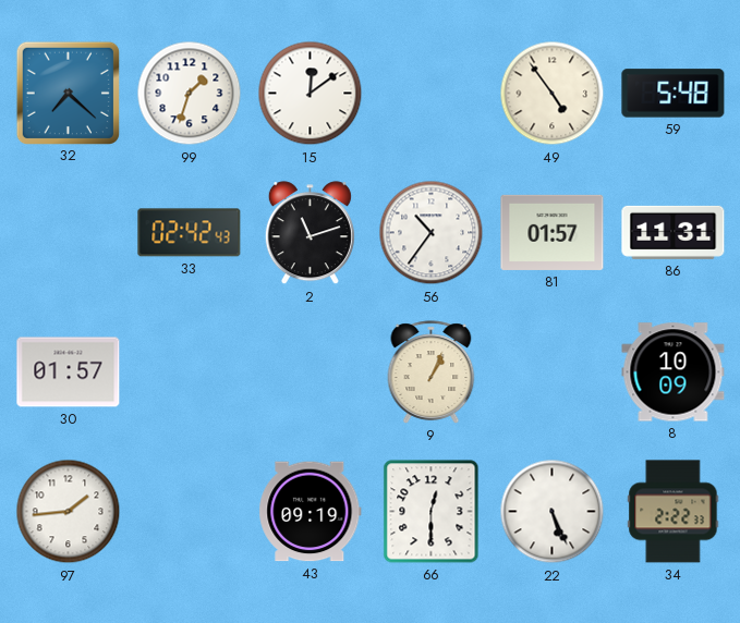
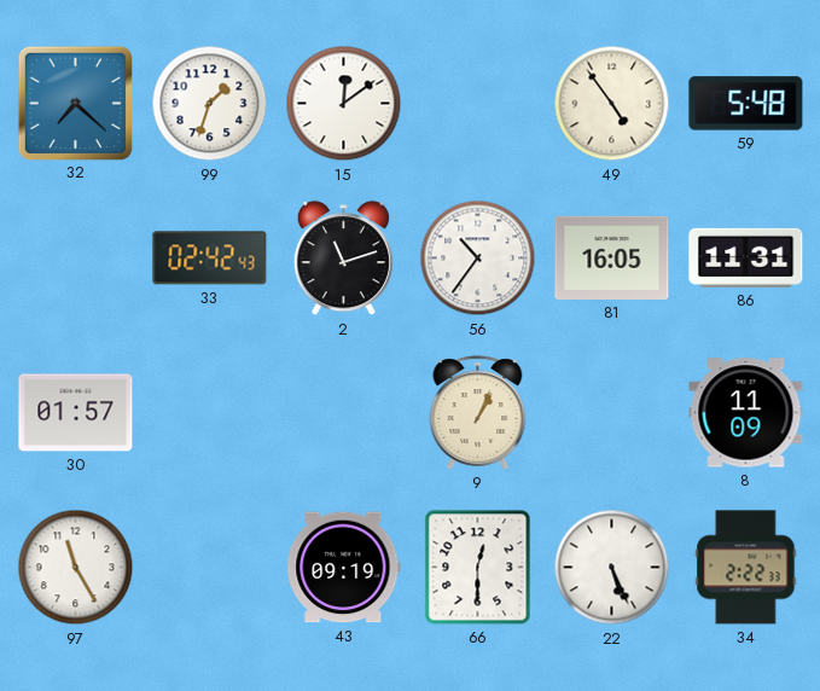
81: 01:57 -> 16:05 (612, 257)
8: 10:09 -> 11:09 (746, 413)
97: 1:44 -> 11:25 (76, 568)
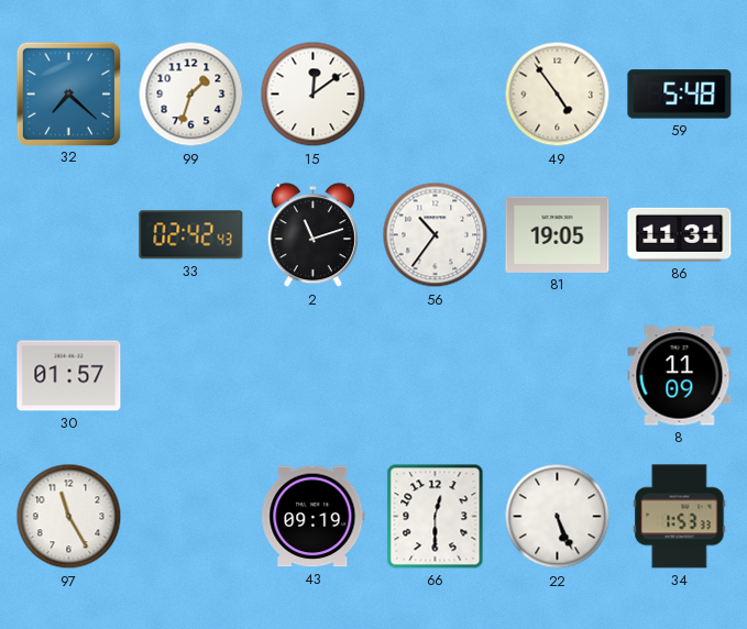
81: 16:05 -> 19:05 (558, 234)
9: 1:04 -> none (478, 413)
34: 2:22 -> 1:53 (680, 517)
